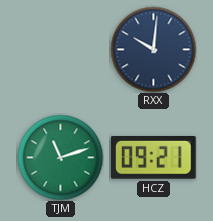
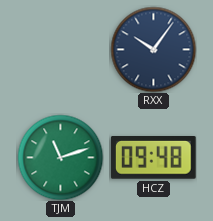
RXX: 10:01 -> 10:06 (153, 49)
HCZ: 09:21 -> 09:48 (153, 158)
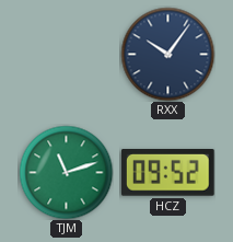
HCZ: 09:48 -> 09:52 (167, 173)
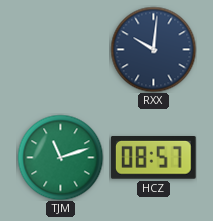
RXX: 10:06 -> 10:01 (153, 49)
HCZ: 09:52 -> 08:57 (153, 158)
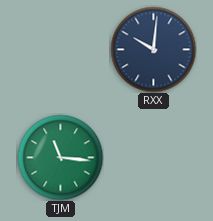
TJM: 11:12 -> 11:16 (60, 157)
HCZ: 08:57 -> none (153, 158)
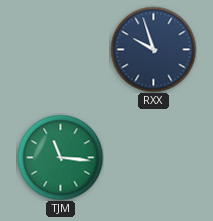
RXX: 10:01 -> 9:57 (153, 49)
